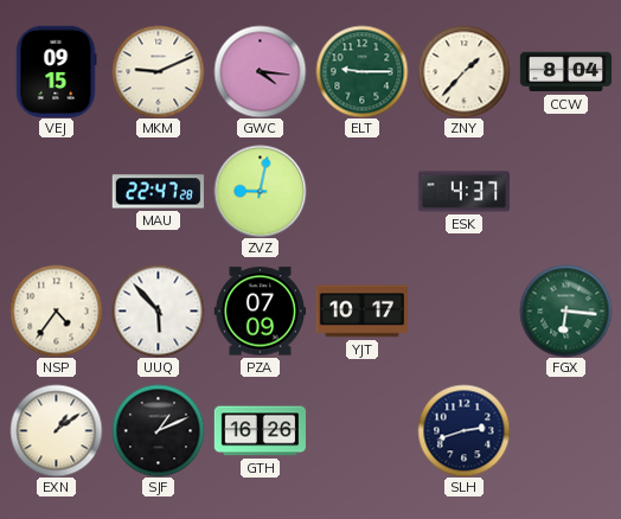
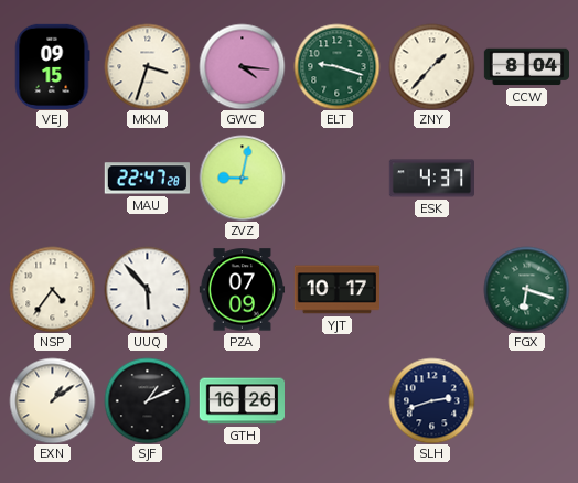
MKM: 9:11 -> 3:33 (147, 66)
ELT: 9:15 -> 9:18 (336, 66)
FGX: 6:16 -> 6:18 (526, 289)
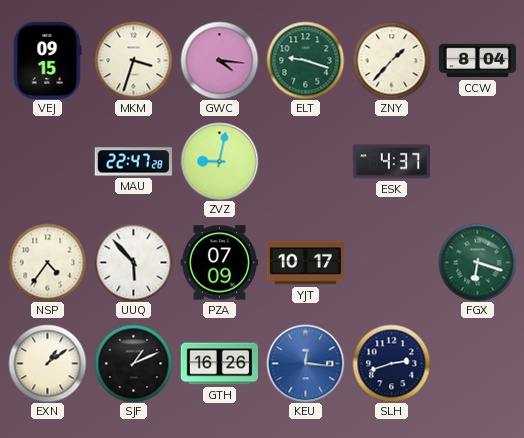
KEU: none -> 12:16 (305, 363)
